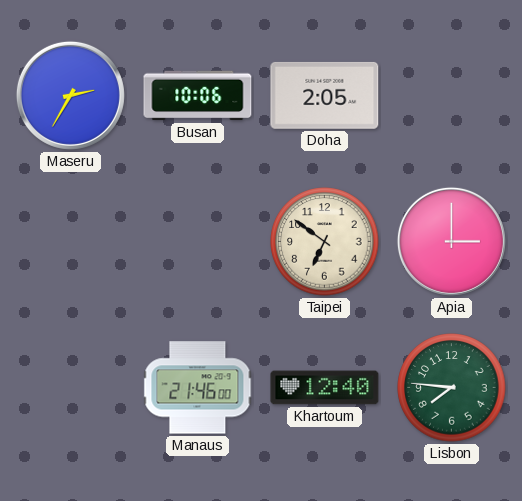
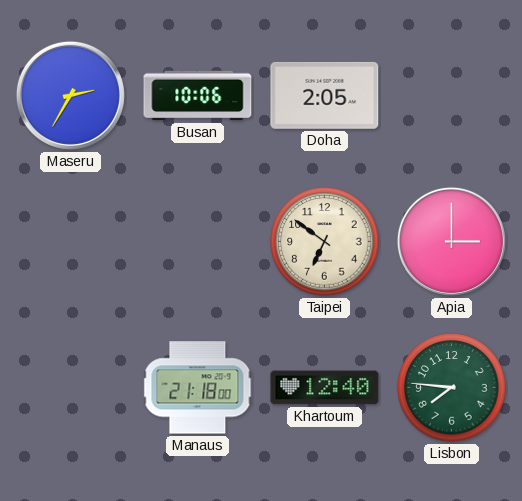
Manaus: 21:46 -> 21:18 (198, 388)
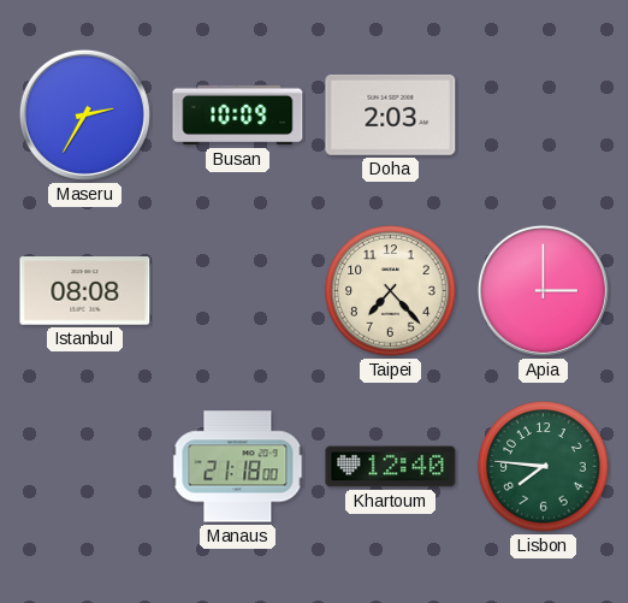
Busan: 10:06 -> 10:09 (238, 116)
Doha: 2:05 -> 2:03 (391, 114)
Istanbul: none -> 08:08 (85, 291)
Taipei: 6:51 -> 7:23 (391, 291)
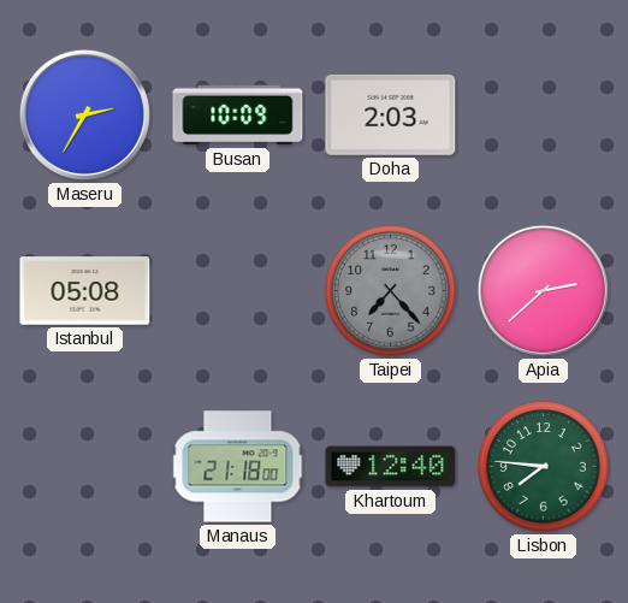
Istanbul: 08:08 -> 05:08 (85, 291)
Taipei dial: cream -> grey (391, 291)
Apia: 3:00 -> 2:38 (543, 290)
